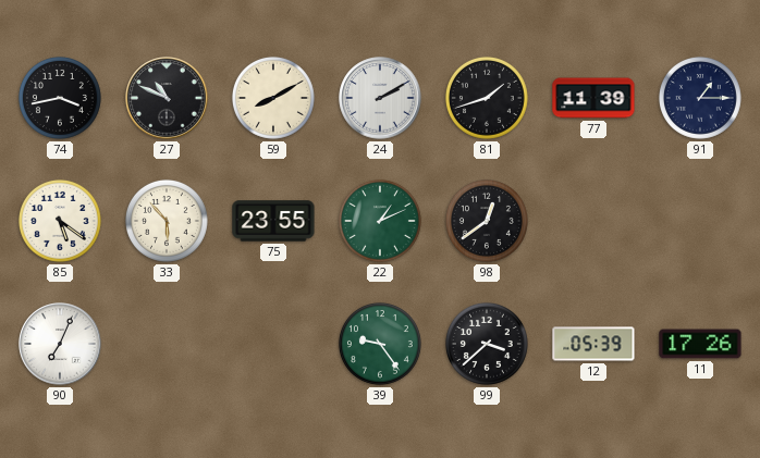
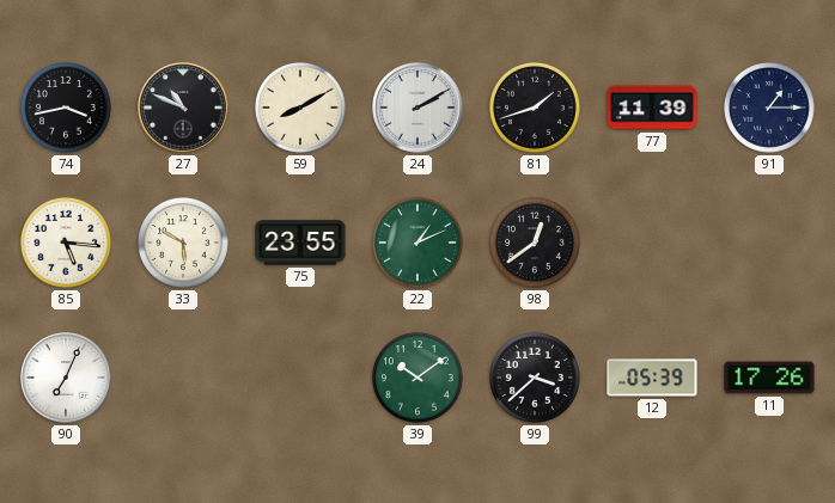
85: 5:21 -> 5:16 (66, 243)
33: 5:53 -> 5:50 (183, 243)
39: 9:24 -> 10:09 (417, 378)
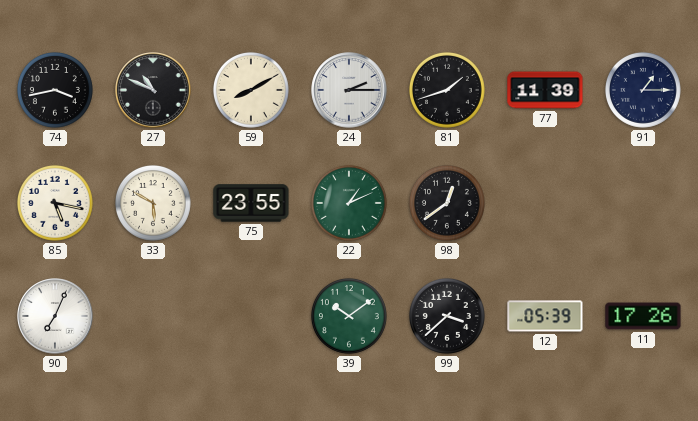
24: 2:10 -> 2:15 (349, 90)
85: 5:16 -> 5:17 (55, 203)
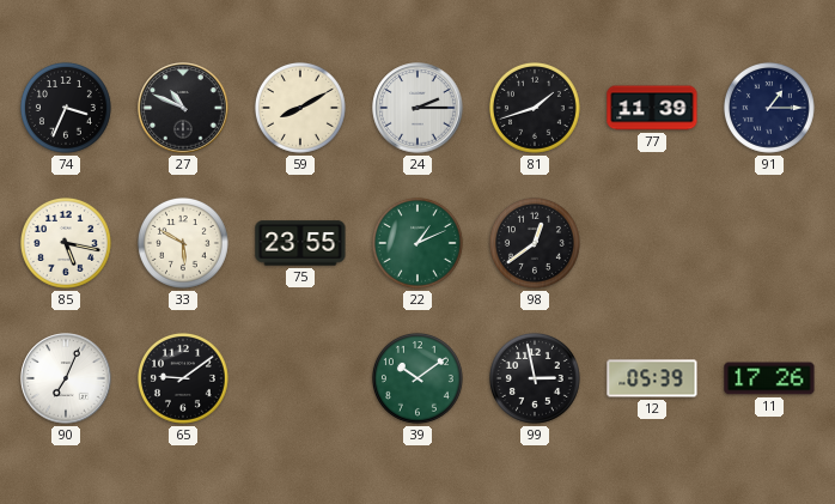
74: 3:43 -> 3:34 (66, 108)
65: none -> 9:09 (183, 378)
99: 3:38 -> 2:58 (535, 378)
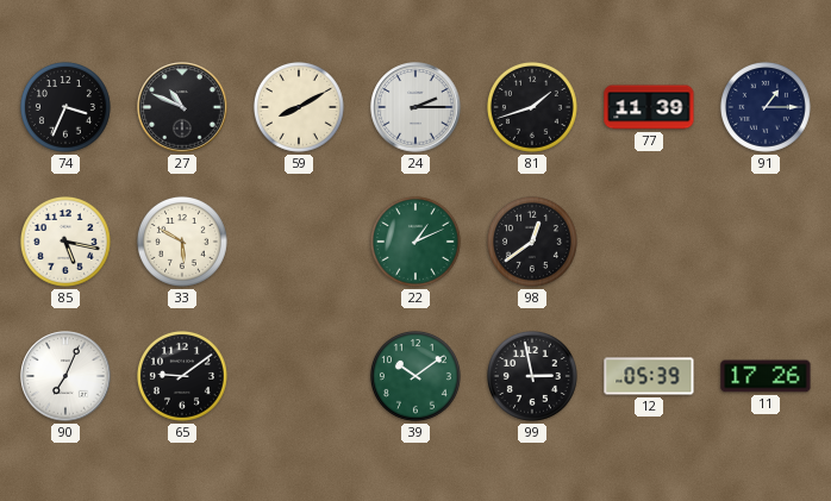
75: 23:55 -> none (300, 243)
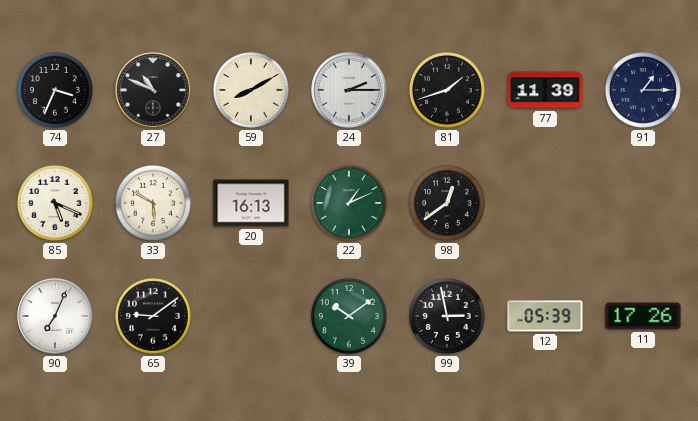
85: 5:17 -> 5:19 (55, 203)
20: none -> 16:13 (251, 203)
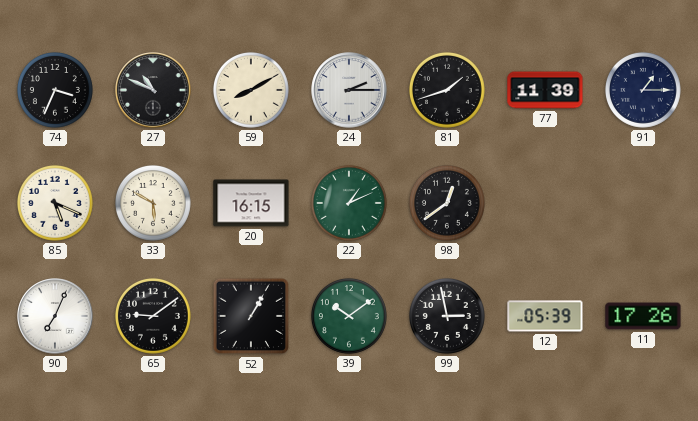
20: 16:13 -> 16:15 (251, 203)
52: none -> 1:05 (251, 316)
